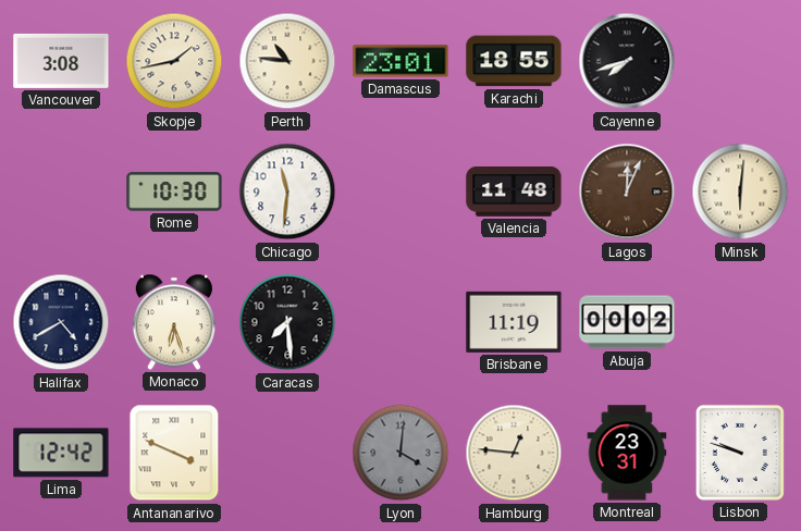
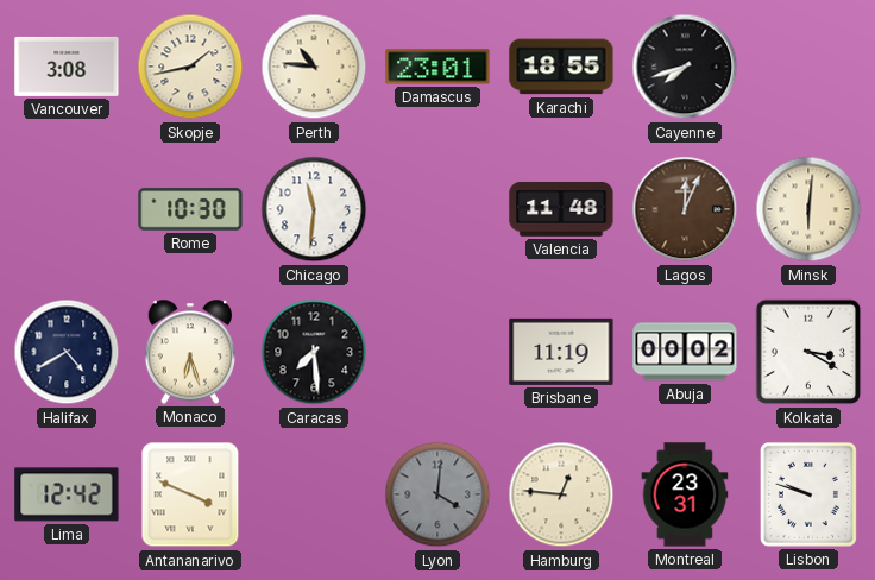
Kolkata: none -> 3:20 (808, 352)
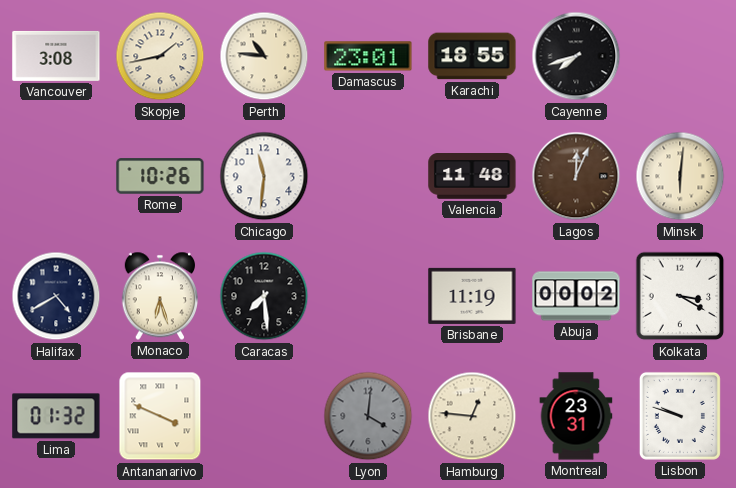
Rome: 10:30 -> 10:26 (160, 176)
Lima: 12:42 -> 01:32 (56, 416)
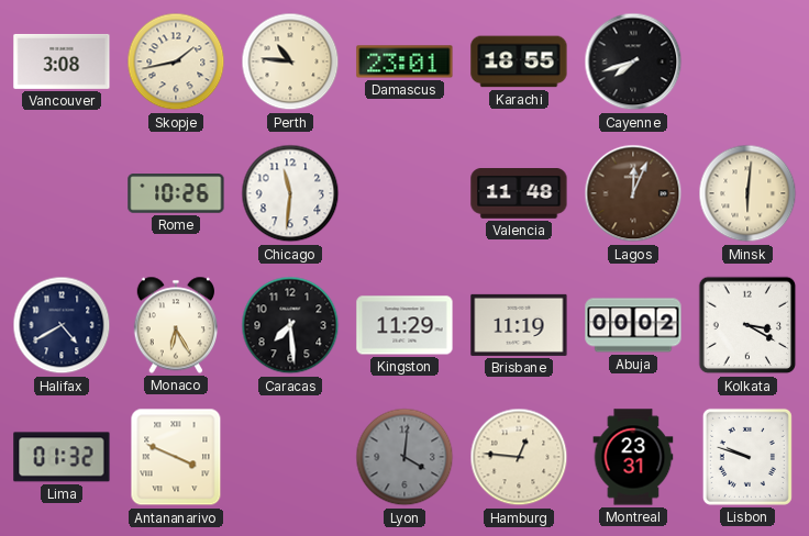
Monaco: 6:27 -> 6:25 (175, 325)
Kingston: none -> 11:29 (404, 325)
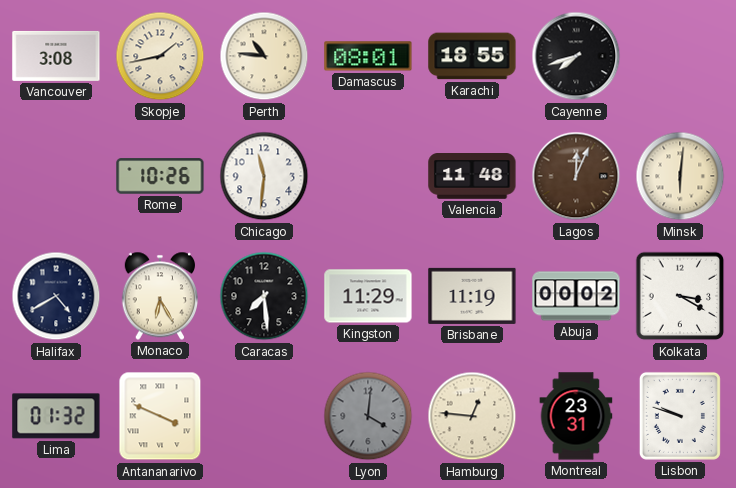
Damascus: 23:01 -> 08:01 (368, 56)
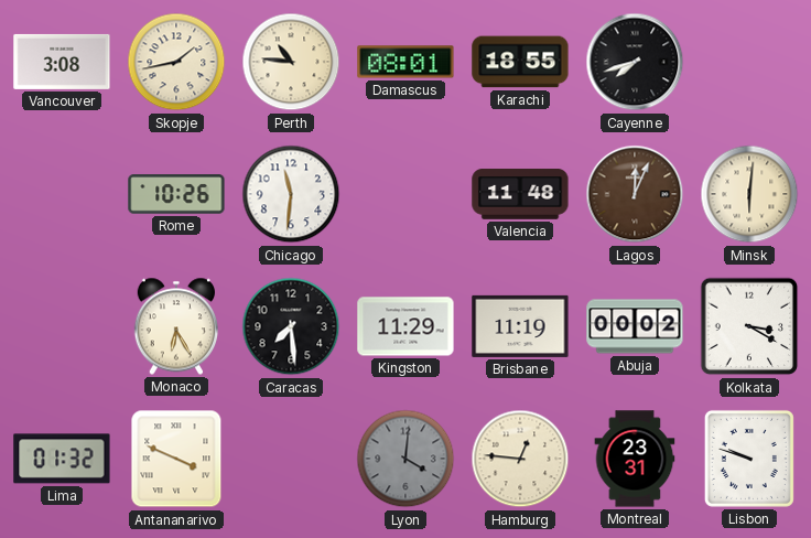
Halifax: 4:40 -> none (56, 296)
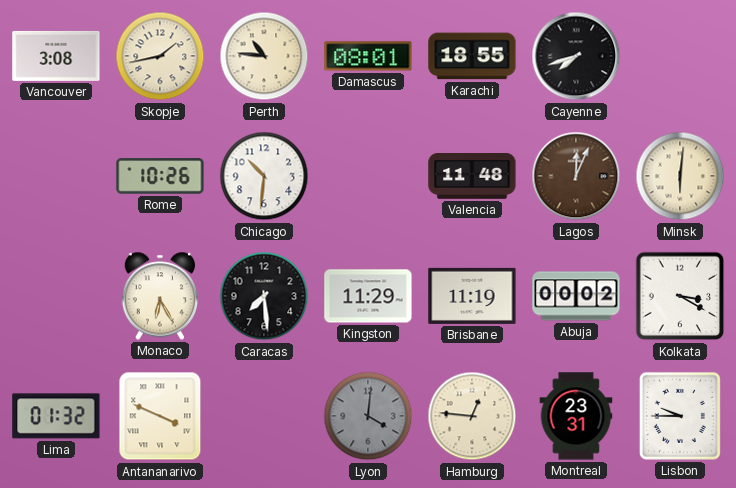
Chicago: 11:31 -> 10:31 (264, 176)
Lisbon: 9:48 -> 9:45 (680, 416)
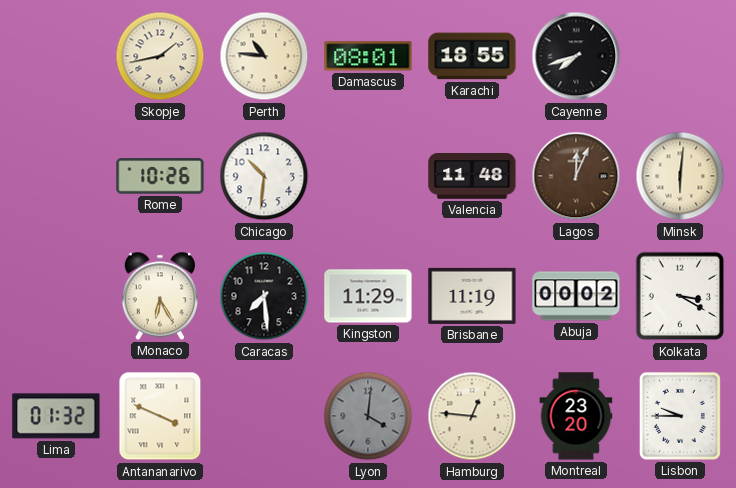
Vancouver: 3:08 -> none (56, 56)
Montreal: 23:31 -> 23:20 (576, 416)
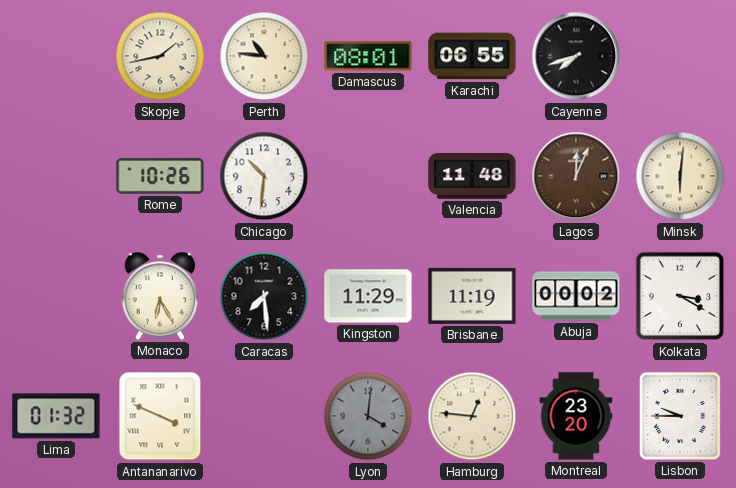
Karachi: 18:55 -> 06:55 (472, 56)
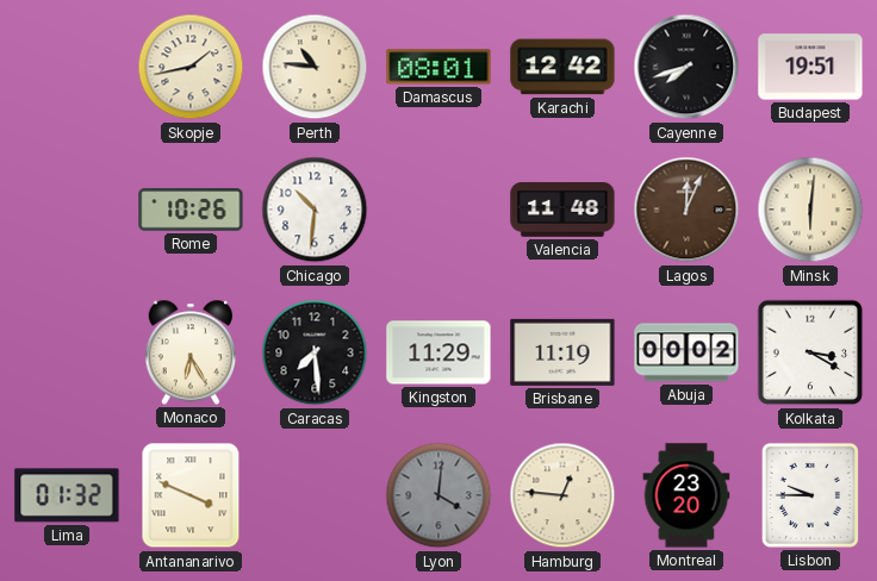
Karachi: 06:55 -> 12:42 (562, 67)
Budapest: none -> 19:51 (810, 67)
